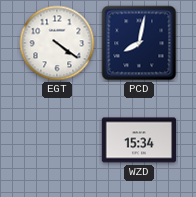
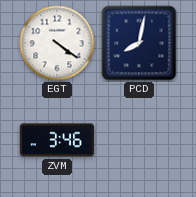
ZVM: none -> 3:46 (57, 140)
WZD: 15:34 -> none (139, 140)
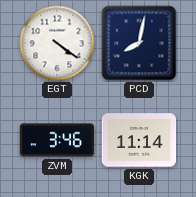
KGK: none -> 11:14 (139, 140)
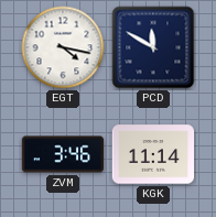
EGT: 4:21 -> 4:17 (63, 47)
PCD: 8:02 -> 11:50 (153, 47)
